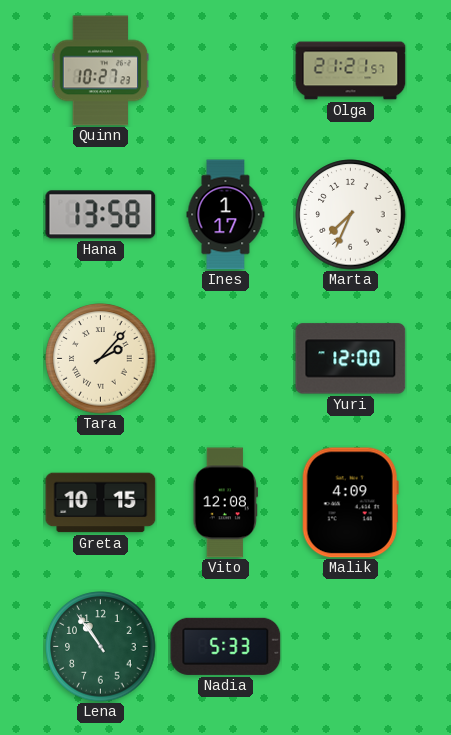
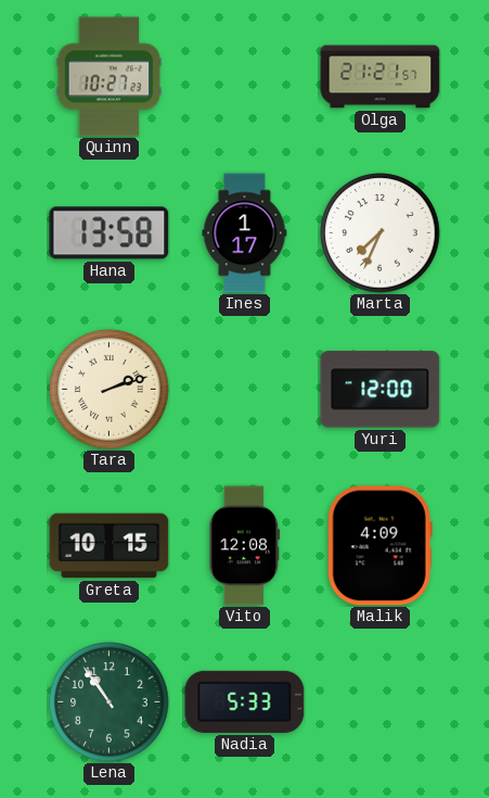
Tara: 2:07 -> 2:12 (110, 390)
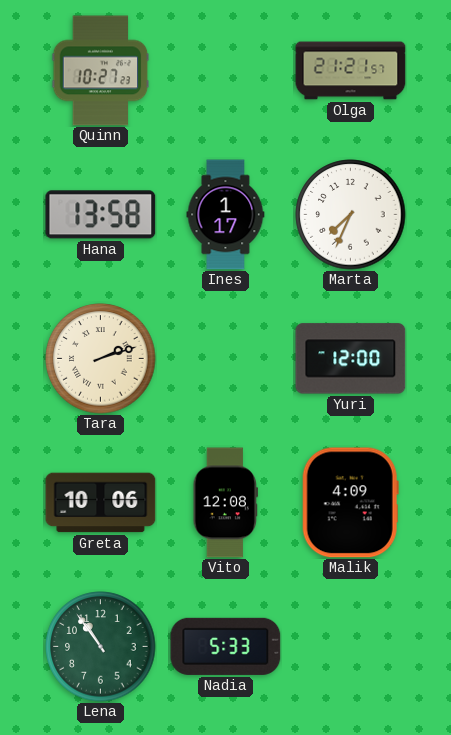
Greta: 10:15 -> 10:06 (101, 503)
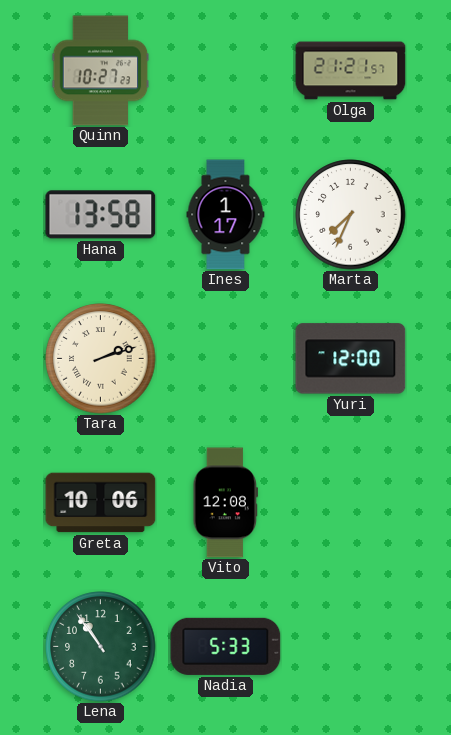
Malik: 4:09 -> none (350, 503)
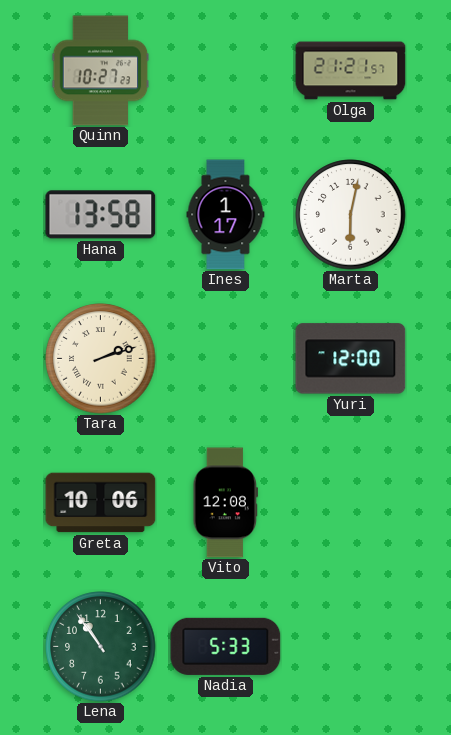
Marta: 7:34 -> 6:02 (351, 215)
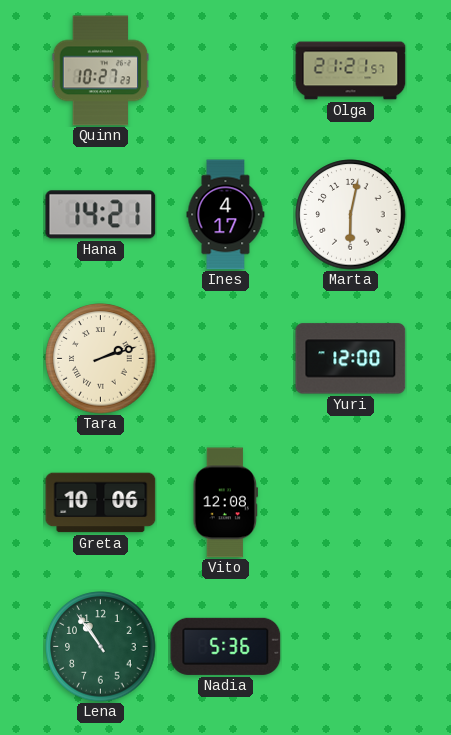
Hana: 13:58 -> 14:21 (101, 215)
Ines: 1:17 -> 4:17 (226, 215)
Nadia: 5:33 -> 5:36 (226, 646)
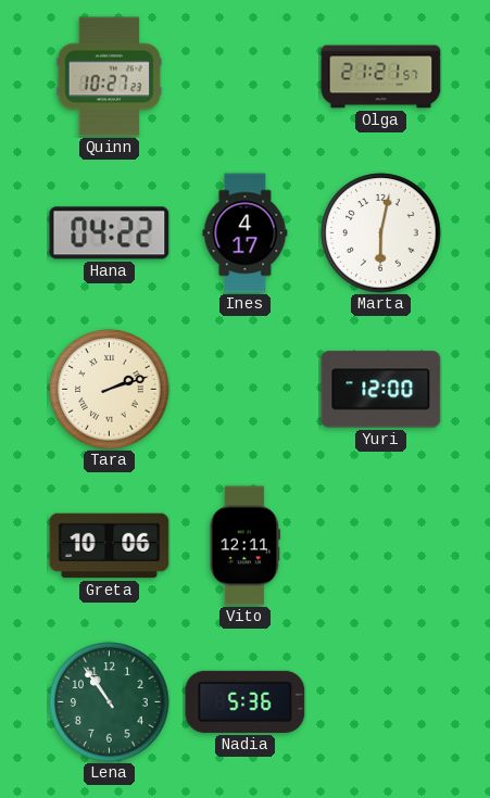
Hana: 14:21 -> 04:22 (110, 233)
Vito: 12:08 -> 12:11 (244, 546)
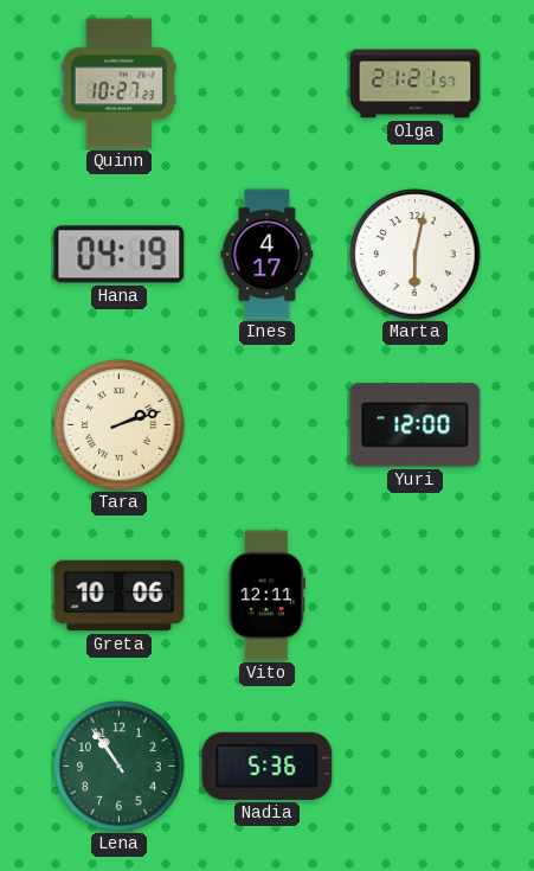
Hana: 04:22 -> 04:19 (120, 255)
